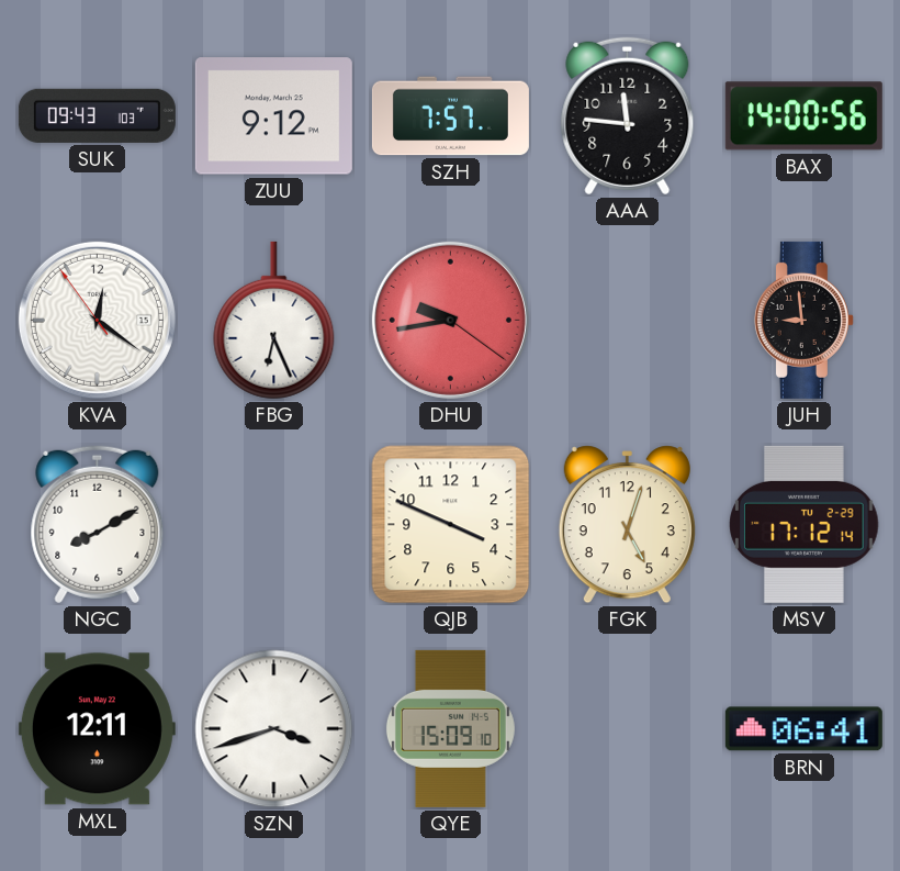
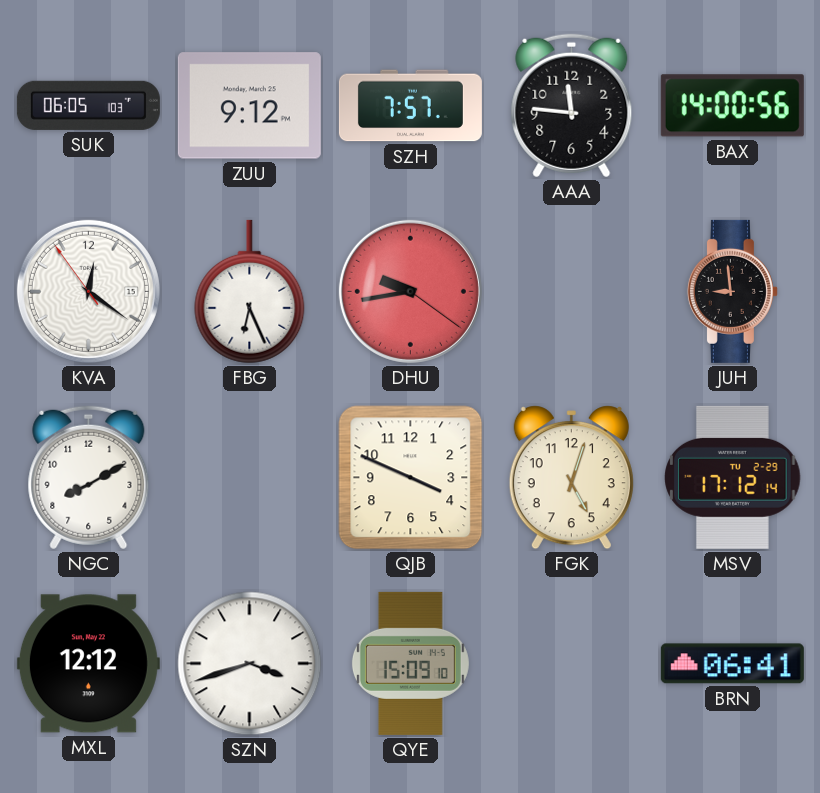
SUK: 09:43 -> 06:05 (88, 105)
MXL: 12:11 -> 12:12 (88, 664)
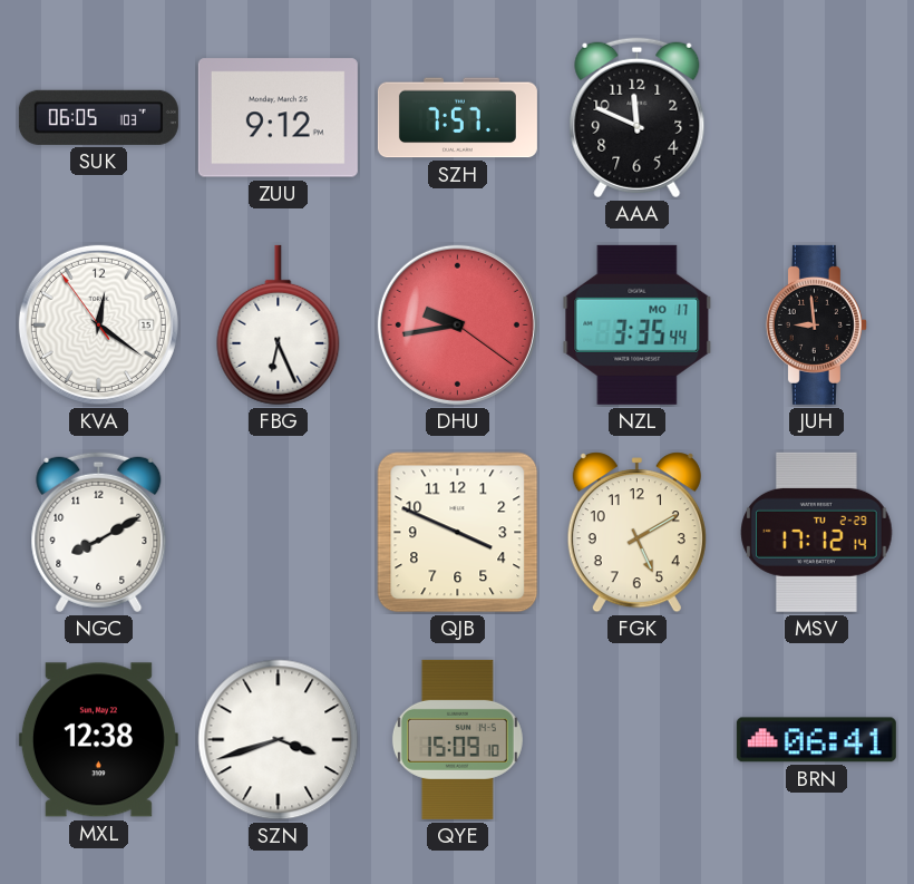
AAA: 11:46 -> 11:49 (638, 118)
BAX: 14:00 -> none (732, 106)
NZL: none -> 3:35 (638, 324)
FGK: 5:03 -> 5:10 (636, 533)
MXL: 12:12 -> 12:38 (98, 740)
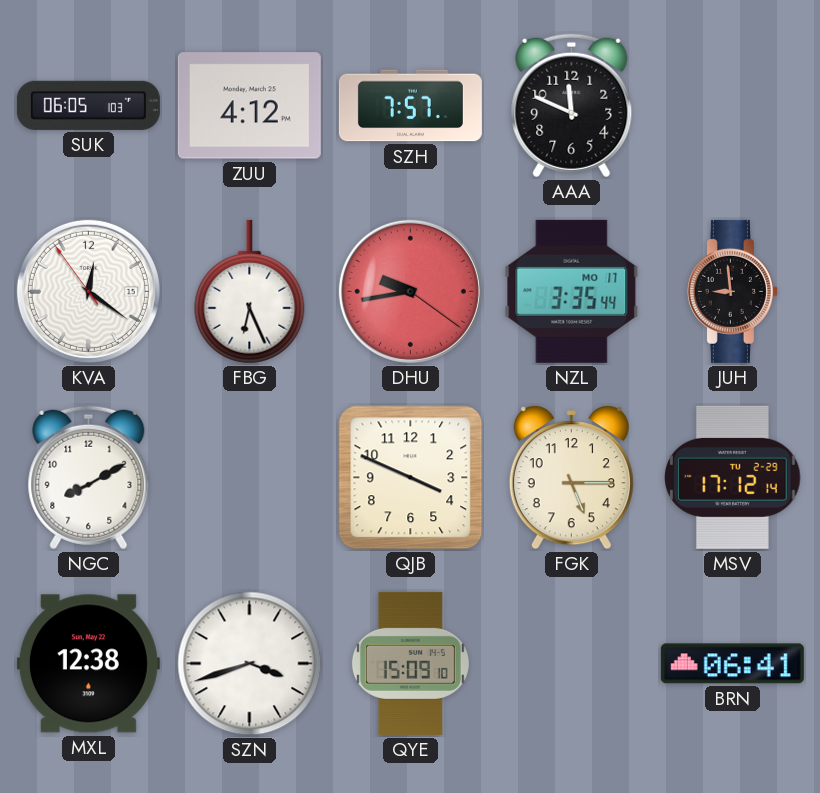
ZUU: 9:12 -> 4:12 (249, 106)
FGK: 5:10 -> 5:15 (571, 478)
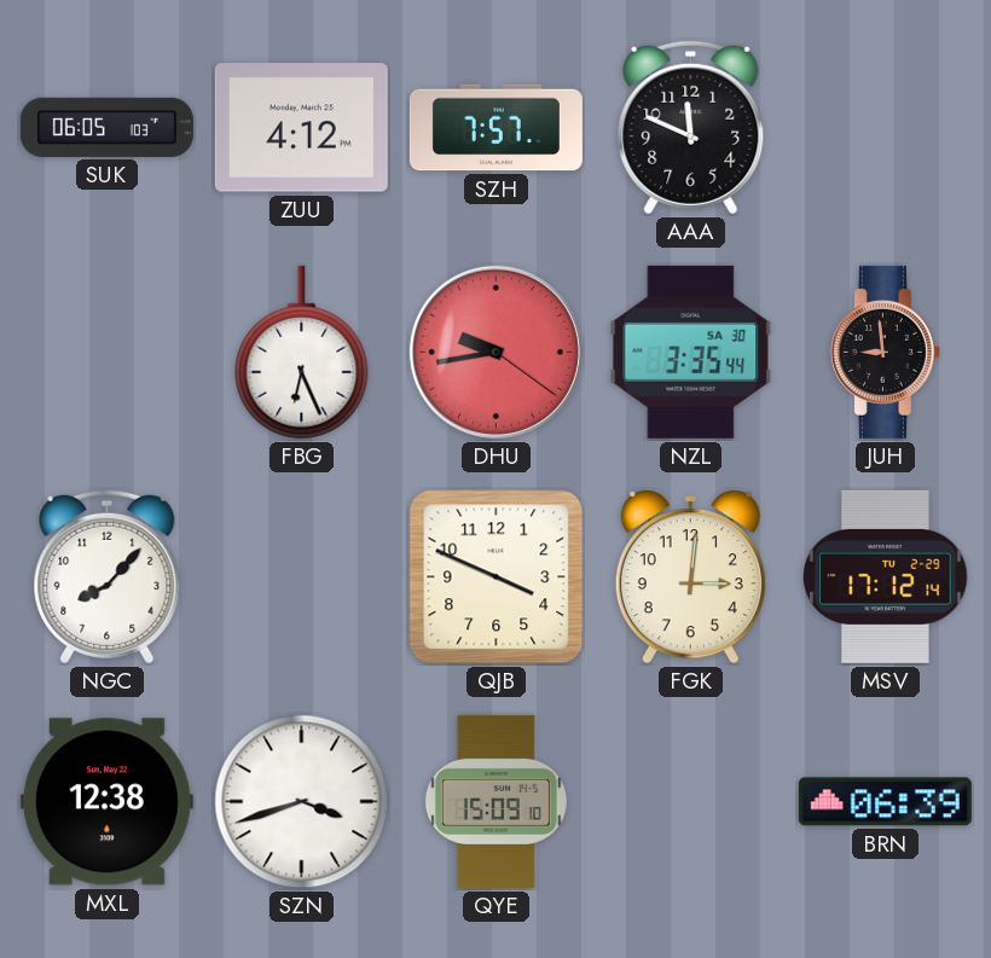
KVA: 12:20 -> none (88, 291)
NZL date: MO 17 -> SA 30 (691, 352)
NGC: 8:10 -> 8:07 (108, 577)
FGK: 5:15 -> 3:01 (690, 577)
BRN: 06:41 -> 06:39 (885, 802)
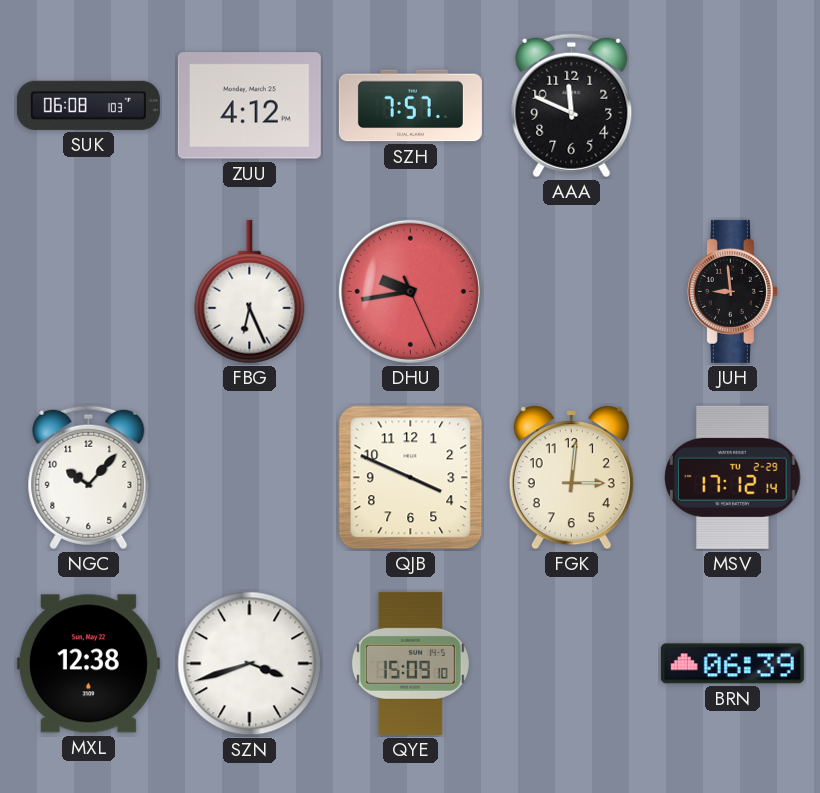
SUK: 06:05 -> 06:08 (88, 105)
DHU: 9:43:21 -> 9:43:26 (410, 291)
NZL: 3:35 -> none (691, 352)
NGC: 8:07 -> 10:07 (89, 478)
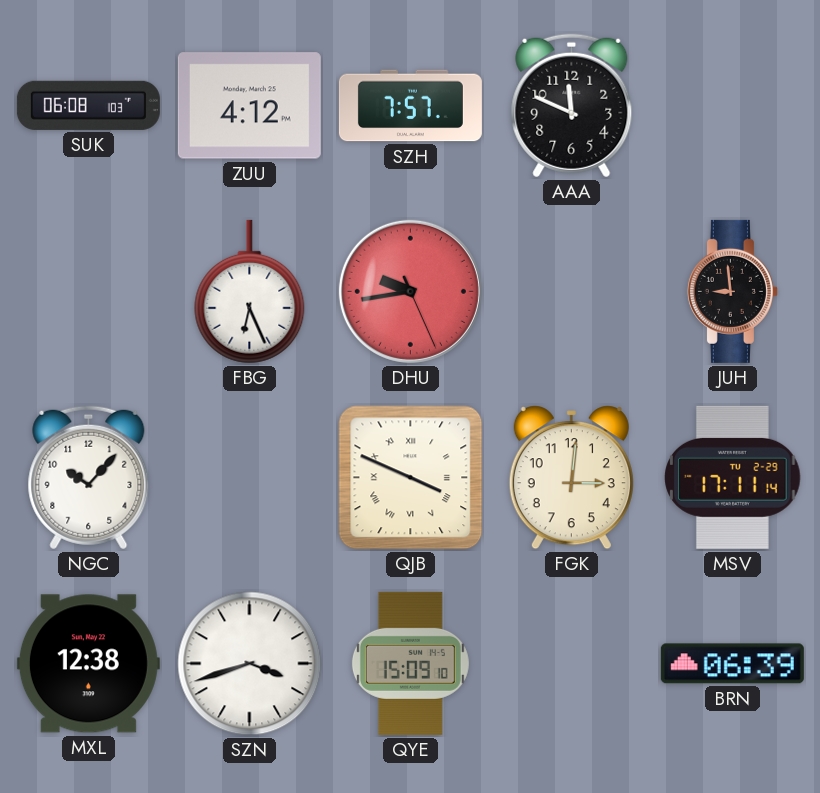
QJB numerals: Arabic -> Roman (411, 478)
MSV: 17:12 -> 17:11 (733, 477)
